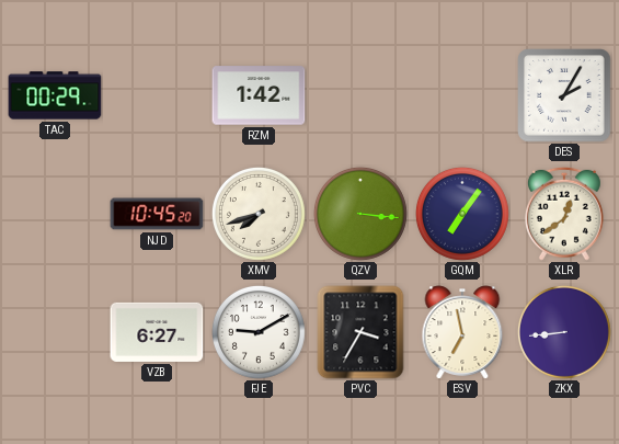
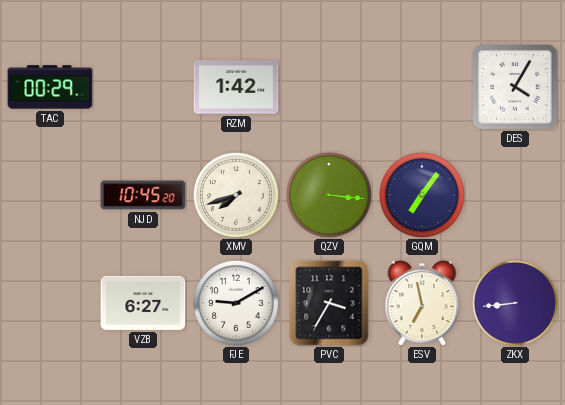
DES: 2:05 -> 4:05 (515, 87)
XLR: 12:39 -> none (564, 214)
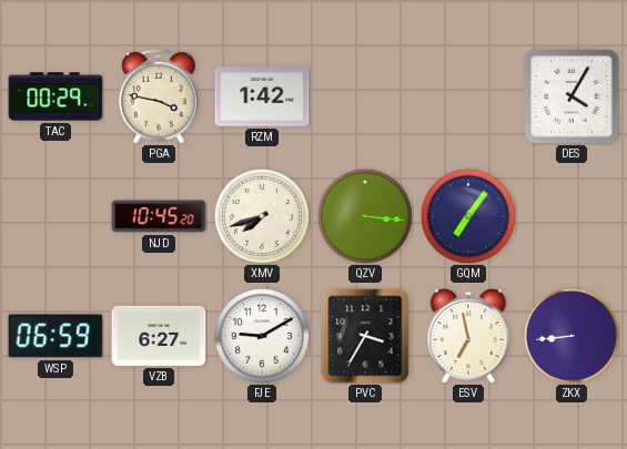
PGA: none -> 3:47 (159, 96)
WSP: none -> 06:59 (55, 336)
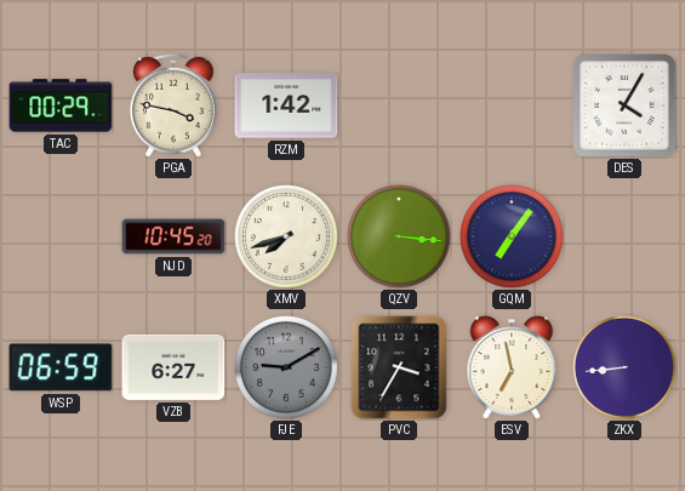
FJE dial: white -> grey (286, 367)
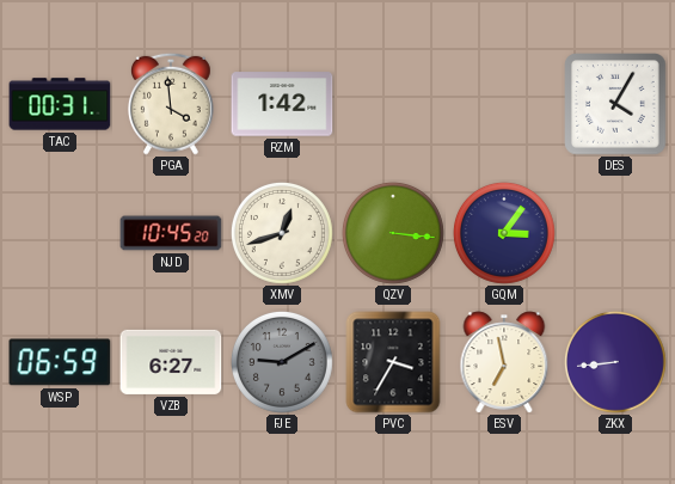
TAC: 00:29 -> 00:31 (60, 104)
PGA: 3:47 -> 3:59 (171, 104)
XMV: 7:42 -> 12:42 (282, 233)
GQM: 7:06 -> 3:06 (504, 233)
